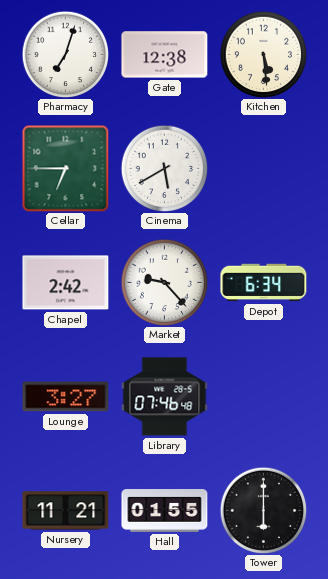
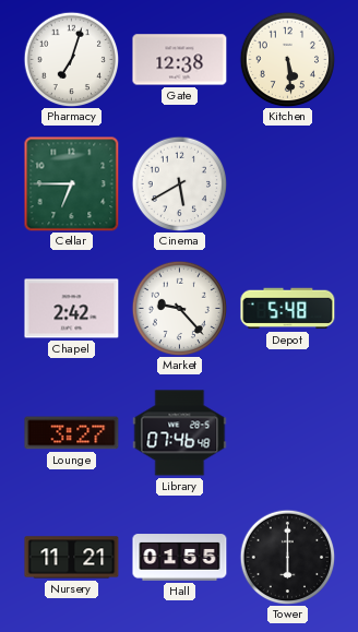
Depot: 6:34 -> 5:48 (288, 309)
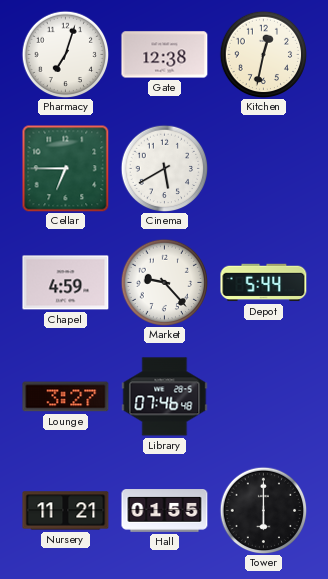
Kitchen: 5:29 -> 12:32 (263, 54)
Chapel: 2:42 -> 4:59 (66, 283)
Depot: 5:48 -> 5:44 (264, 283)
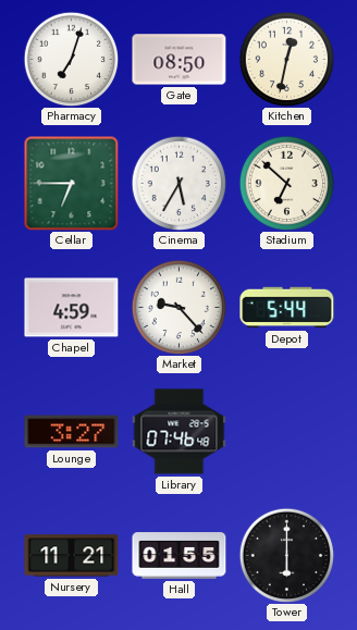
Gate: 12:38 -> 08:50 (180, 60)
Cinema: 5:40 -> 5:35 (178, 183)
Stadium: none -> 6:52 (286, 183)
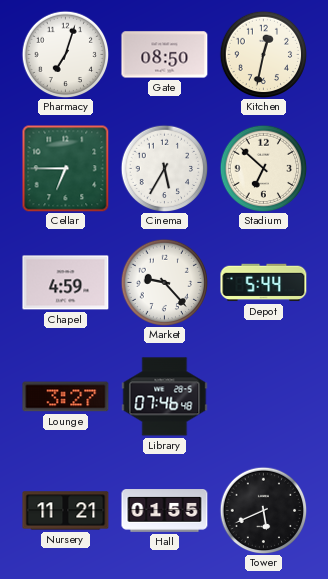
Tower: 6:00 -> 5:41 (263, 510)
